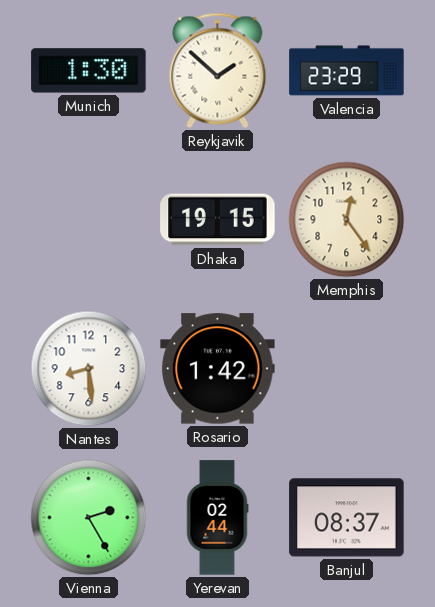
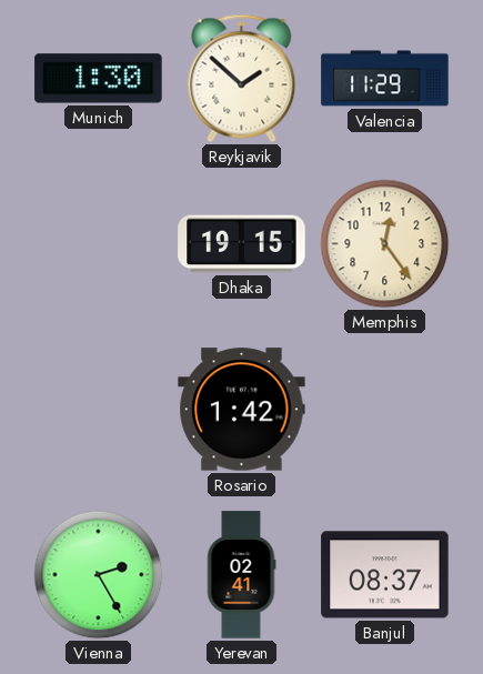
Valencia: 23:29 -> 11:29 (385, 79)
Nantes: 8:29 -> none (89, 369)
Yerevan: 02:44 -> 02:41 (241, 575)
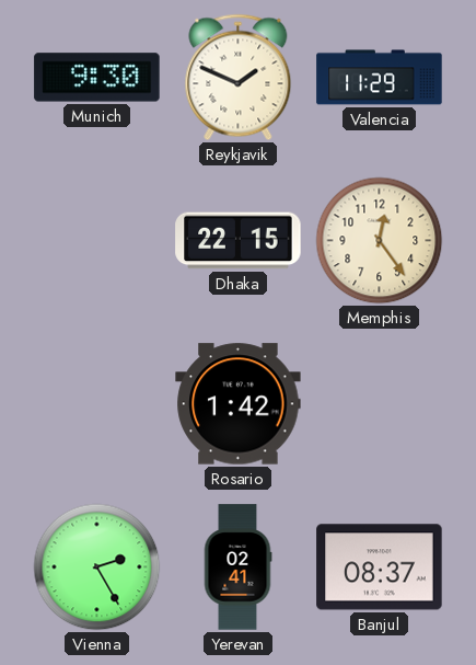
Munich: 1:30 -> 9:30 (97, 78)
Reykjavik: 1:52 -> 1:49 (239, 78)
Dhaka: 19:15 -> 22:15 (239, 241)
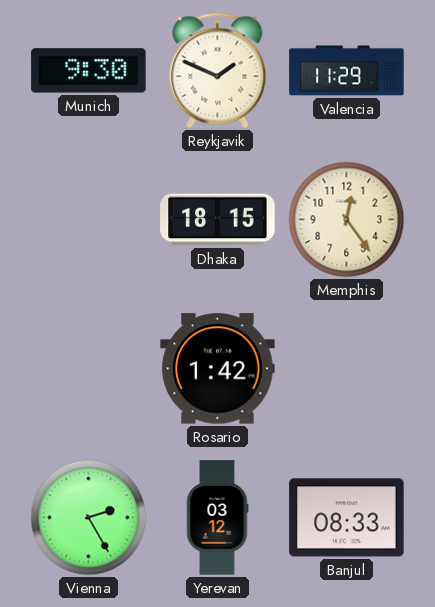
Dhaka: 22:15 -> 18:15 (218, 220)
Yerevan: 02:41 -> 03:12 (217, 518)
Banjul: 08:37 -> 08:33 (347, 518)
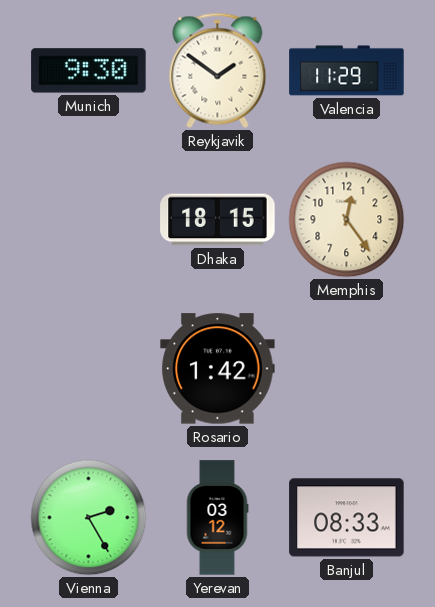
Reykjavik: 1:49 -> 1:51 (218, 71)
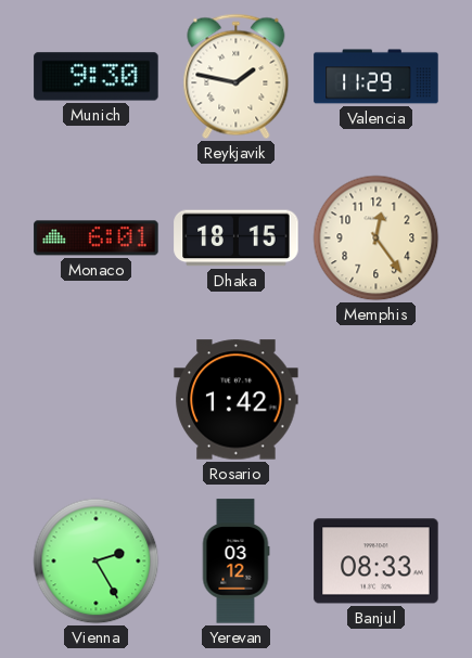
Reykjavik: 1:51 -> 1:47 (237, 77)
Monaco: none -> 6:01 (97, 238)
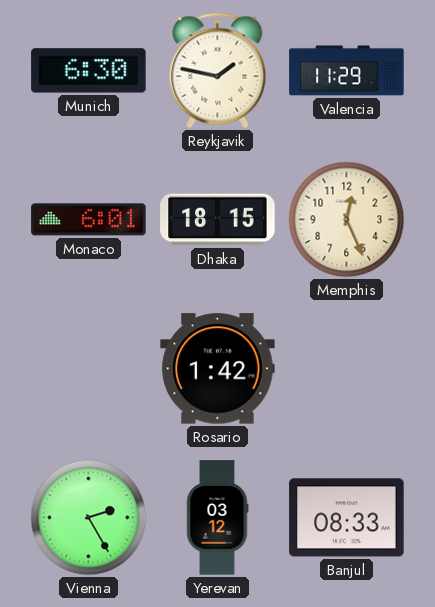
Munich: 9:30 -> 6:30 (89, 71)
Memphis: 12:24 -> 12:26 (347, 220)
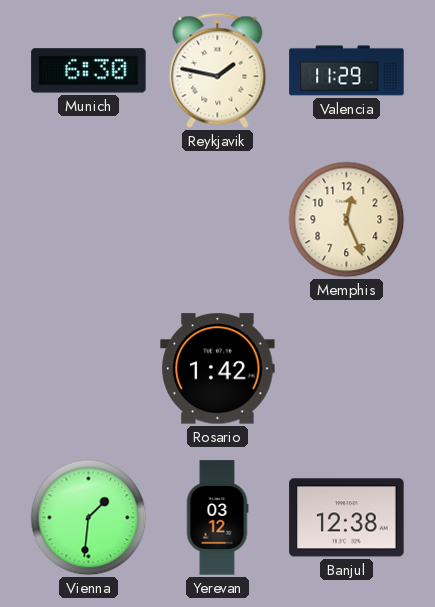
Monaco: 6:01 -> none (89, 220)
Dhaka: 18:15 -> none (218, 220)
Vienna: 2:25 -> 1:31 (89, 518)
Banjul: 08:33 -> 12:38 (347, 518)
